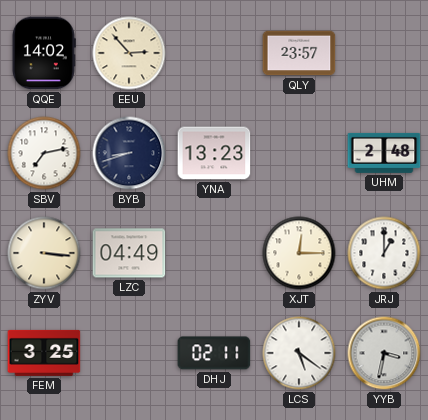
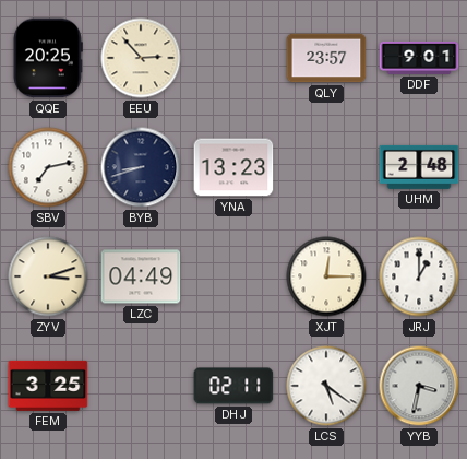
QQE: 14:02 -> 20:25 (47, 58)
DDF: none -> 9:01 (419, 58)
ZYV: 3:16 -> 3:12 (48, 276)
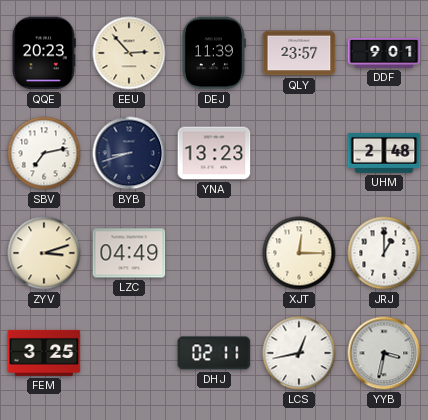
QQE: 20:25 -> 20:23 (43, 53)
DEJ: none -> 11:39 (213, 53)
LCS: 5:21 -> 12:43 (299, 353)
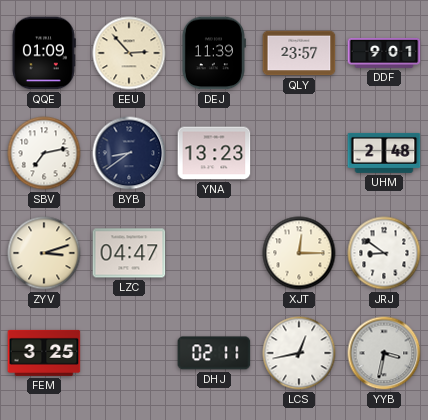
QQE: 20:23 -> 01:09 (43, 53)
BYB: 8:42 -> 8:39 (129, 153)
LZC: 04:49 -> 04:47 (129, 253)
JRJ: 1:00 -> 8:51 (384, 253)
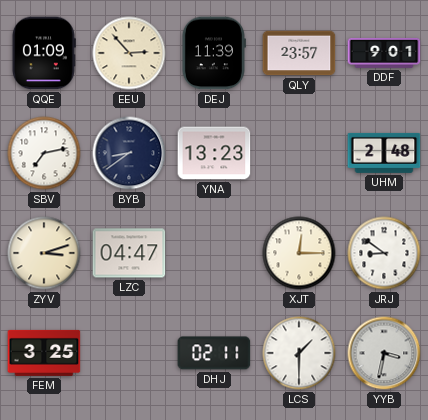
LCS: 12:43 -> 1:30 (299, 353)
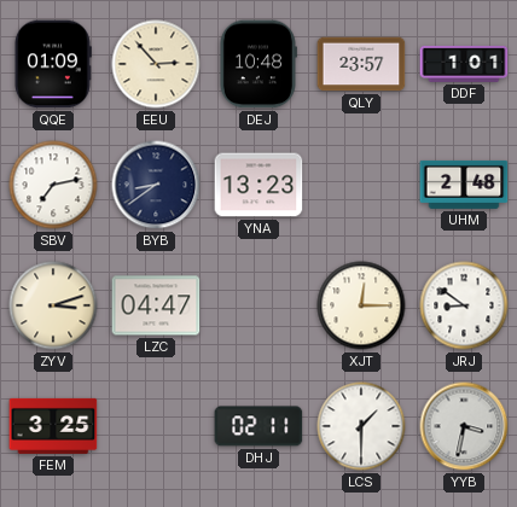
DEJ: 11:39 -> 10:48 (257, 64)
DDF: 9:01 -> 1:01 (464, 64)
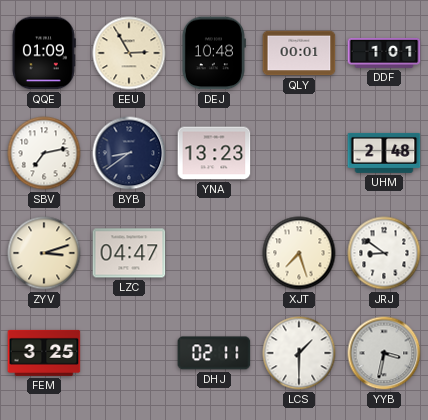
EEU: 2:53 -> 2:55 (129, 53)
QLY: 23:57 -> 00:01 (299, 53)
XJT: 12:15 -> 7:27 (299, 253)
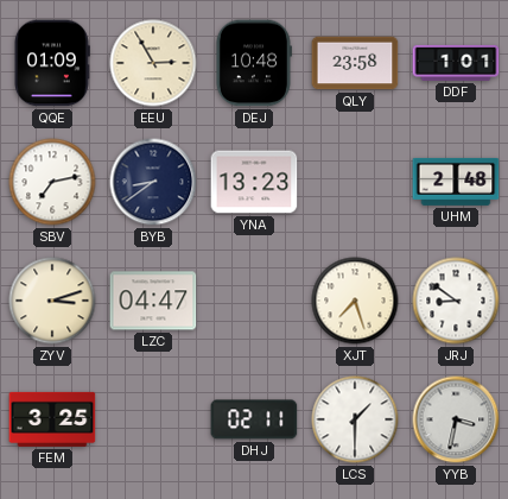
QLY: 00:01 -> 23:58 (355, 63)
